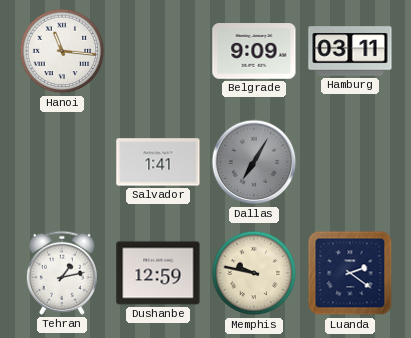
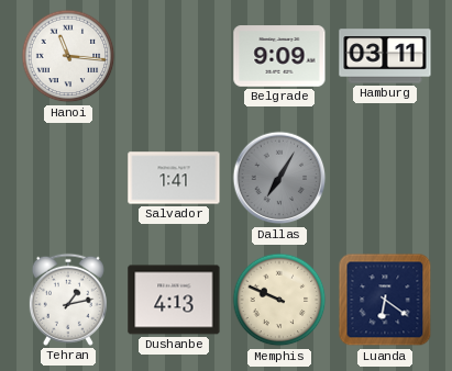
Dushanbe: 12:59 -> 4:13 (174, 300)
Memphis: 9:47 -> 9:49 (279, 300)
Luanda: 2:21 -> 6:21 (385, 300)
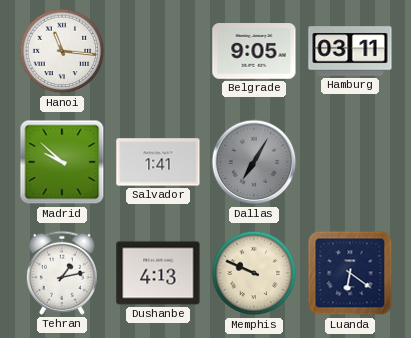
Belgrade: 9:09 -> 9:05 (254, 51)
Madrid: none -> 9:52 (62, 162)
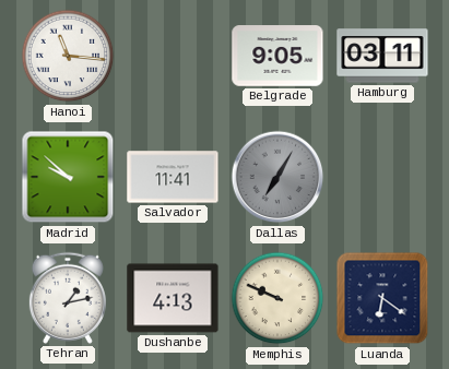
Salvador: 1:41 -> 11:41 (173, 177)
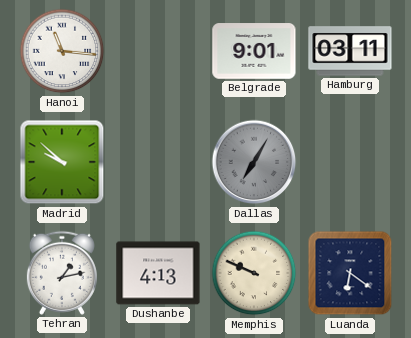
Belgrade: 9:05 -> 9:01 (254, 51)
Salvador: 11:41 -> none (173, 177)
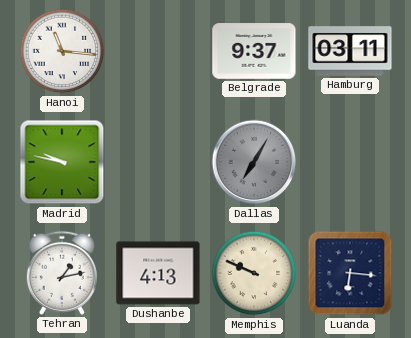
Belgrade: 9:01 -> 9:37 (254, 51)
Madrid: 9:52 -> 9:47 (62, 162)
Luanda: 6:21 -> 6:16 (350, 273)
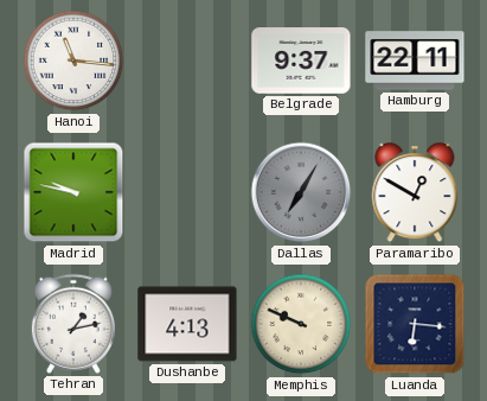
Hamburg: 03:11 -> 22:11 (415, 61)
Paramaribo: none -> 12:50 (415, 193)
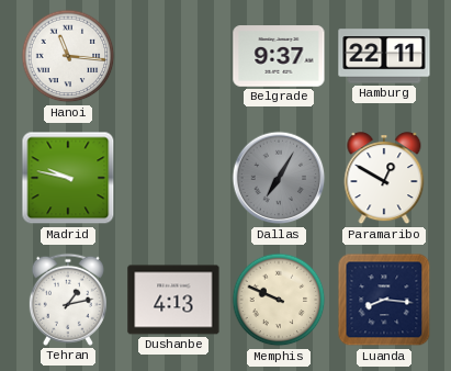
Luanda: 6:16 -> 8:16 (384, 300)
